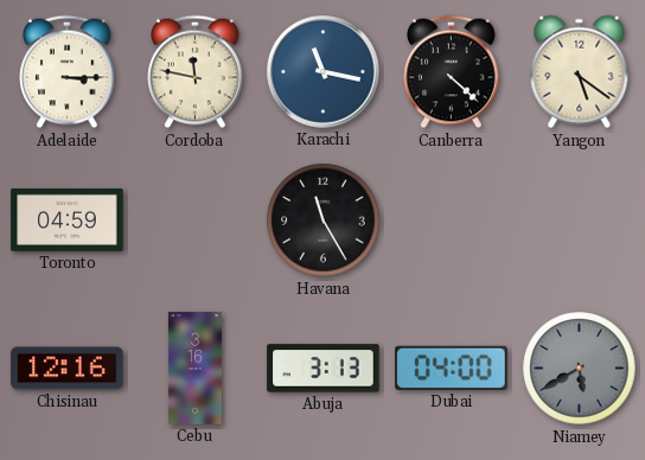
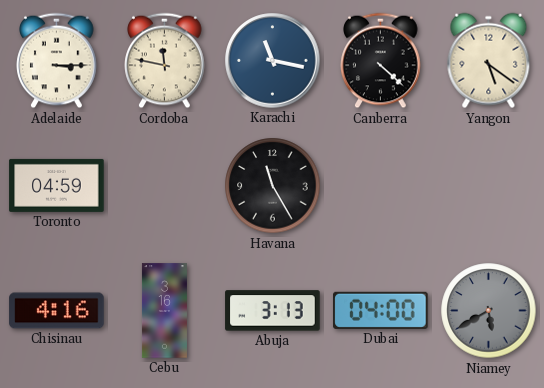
Chisinau: 12:16 -> 4:16 (57, 311)
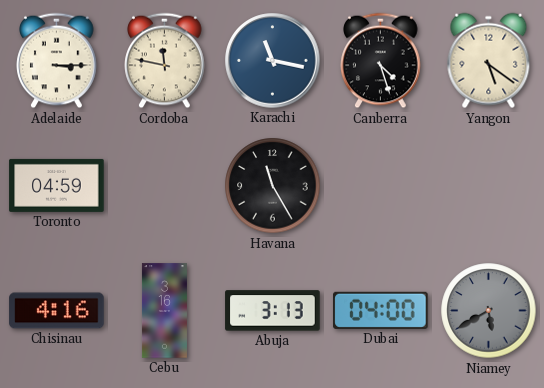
Canberra: 4:22 -> 4:27 (381, 61)
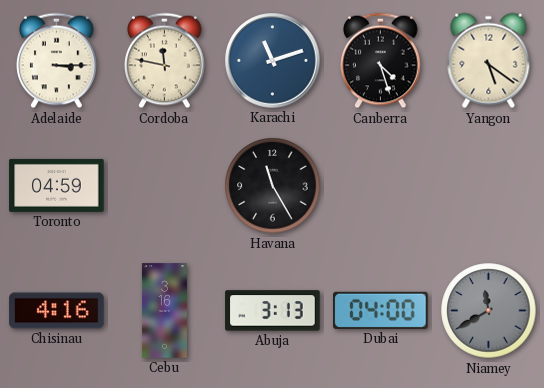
Karachi: 11:17 -> 11:12 (273, 61)
Niamey: 5:40 -> 11:40 (489, 311)
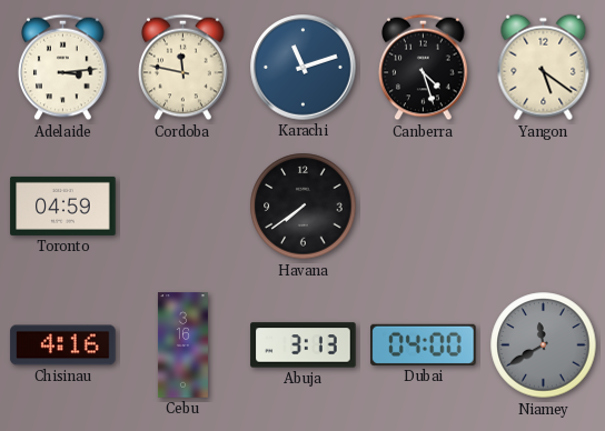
Adelaide: 3:15 -> 3:14 (63, 68)
Havana: 11:25 -> 7:39 (304, 207)
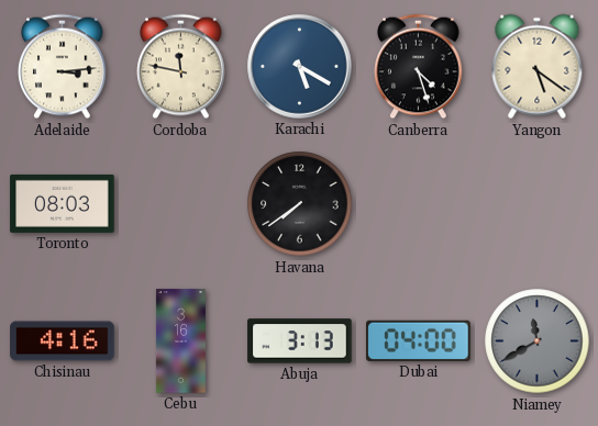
Karachi: 11:12 -> 5:20 (300, 67)
Toronto: 04:59 -> 08:03 (63, 203)
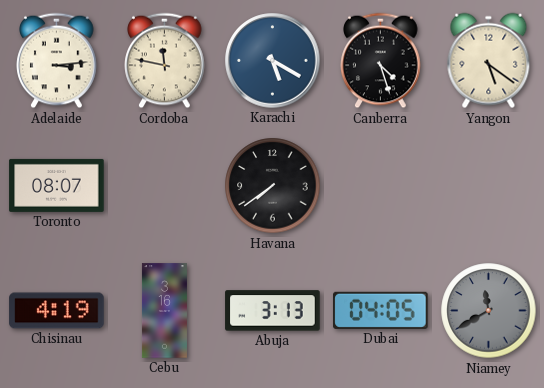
Toronto: 08:03 -> 08:07 (57, 185)
Chisinau: 4:16 -> 4:19 (57, 311)
Dubai: 04:00 -> 04:05 (381, 310)
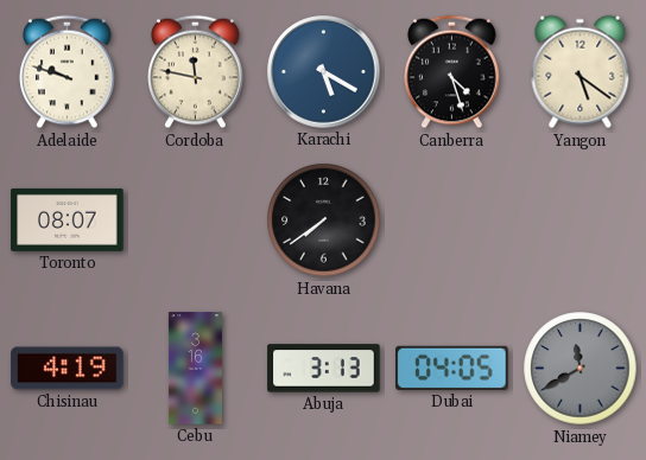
Adelaide: 3:14 -> 9:48 (68, 72)
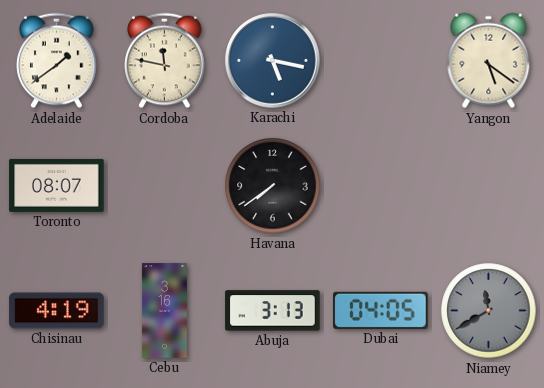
Adelaide: 9:48 -> 1:39 (57, 61)
Karachi: 5:20 -> 5:17 (273, 61)
Canberra: 4:27 -> none (452, 72)
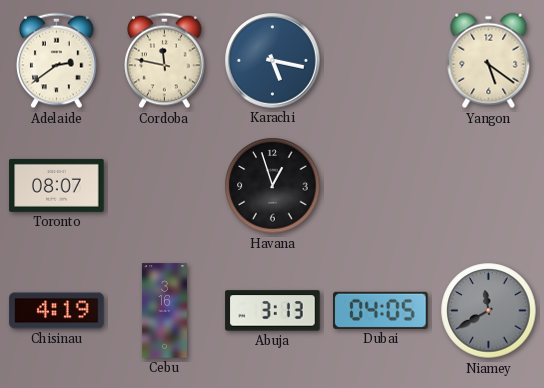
Adelaide: 1:39 -> 2:39 (57, 61)
Havana: 7:39 -> 12:57 (273, 186)
